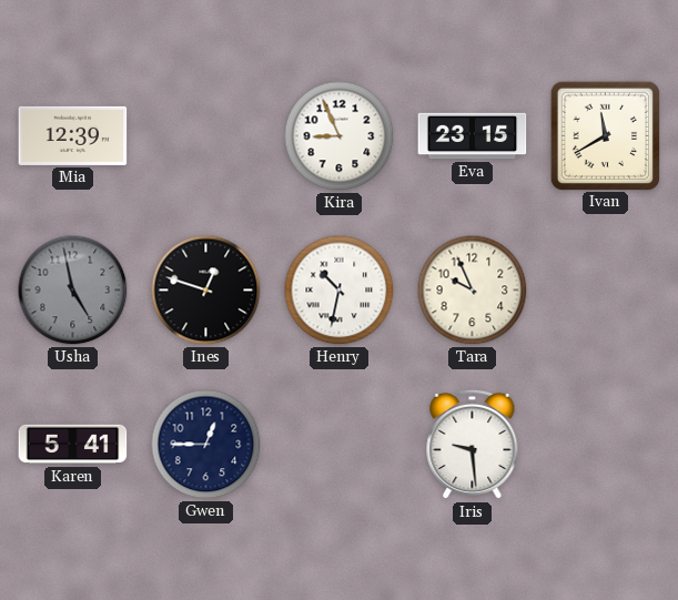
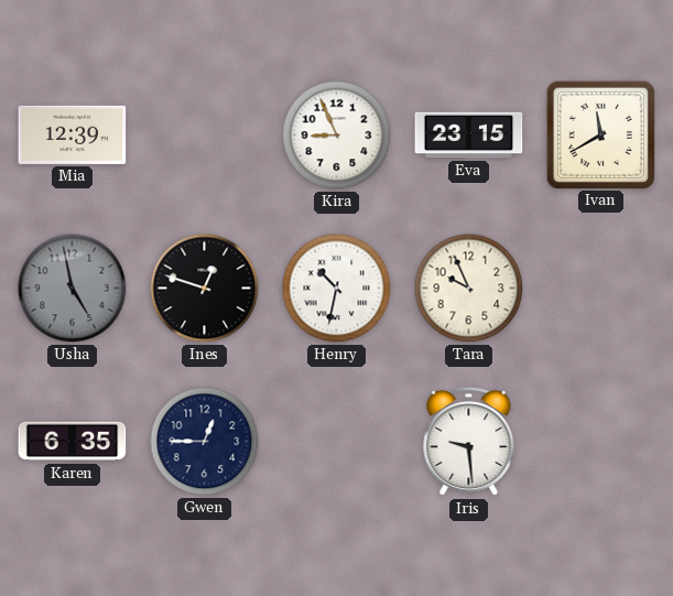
Karen: 5:41 -> 6:35 (73, 442)
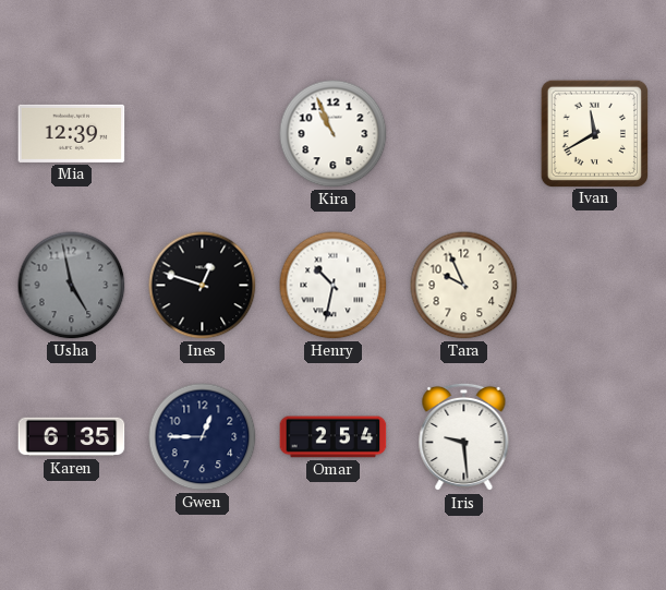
Kira: 8:56 -> 10:56 (334, 134)
Eva: 23:15 -> none (469, 136)
Omar: none -> 2:54 (334, 437)
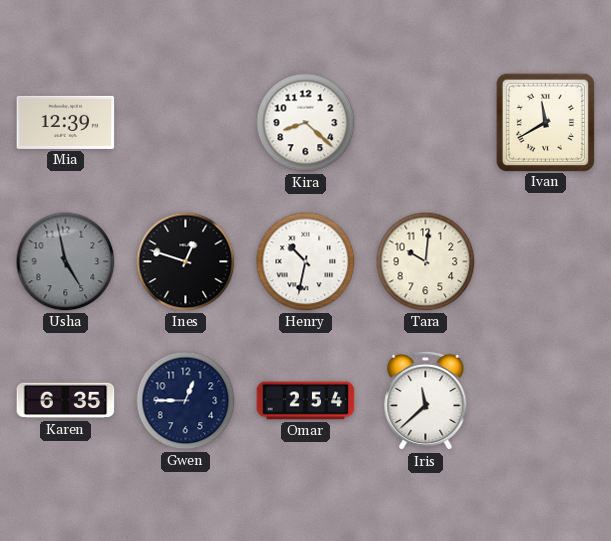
Kira: 10:56 -> 8:22 (306, 123)
Tara: 9:56 -> 10:01 (426, 262)
Iris: 9:29 -> 11:38 (426, 401)
